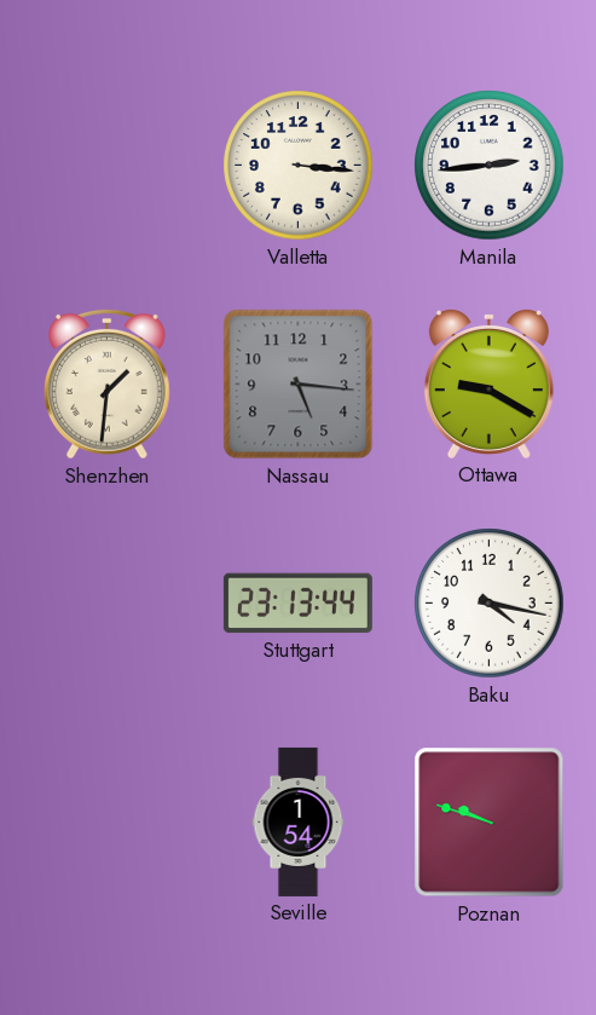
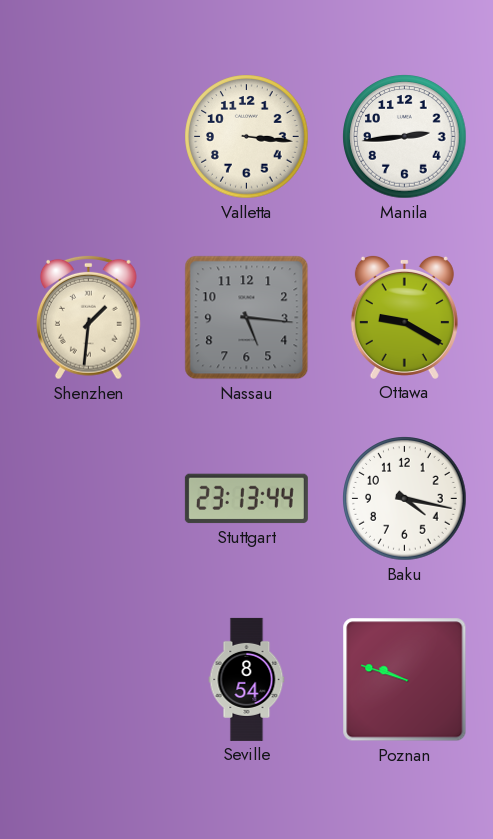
Seville: 1:54 -> 8:54 (247, 679)
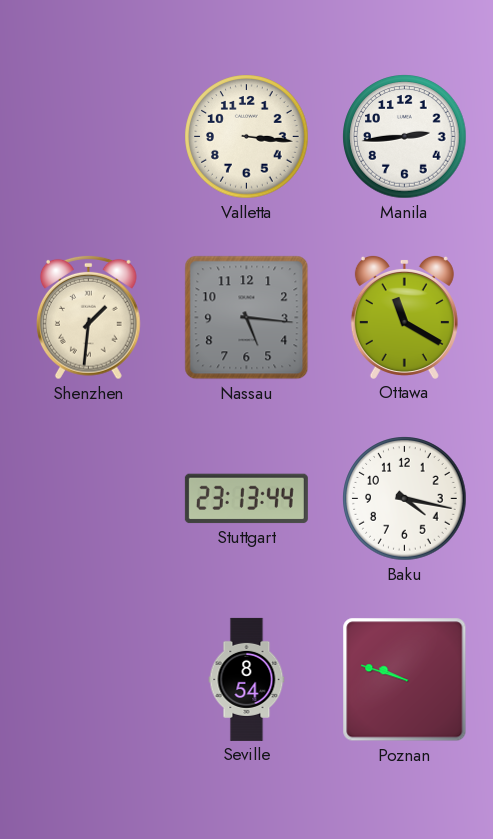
Ottawa: 9:20 -> 11:20 (404, 317)
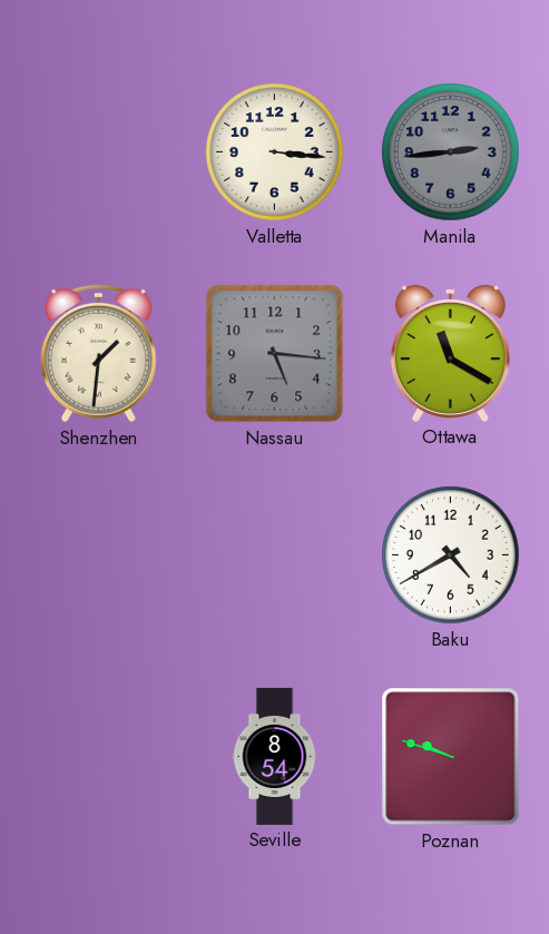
Manila dial: white -> grey (451, 153)
Stuttgart: 23:13 -> none (246, 499)
Baku: 4:17 -> 4:40 (451, 556)
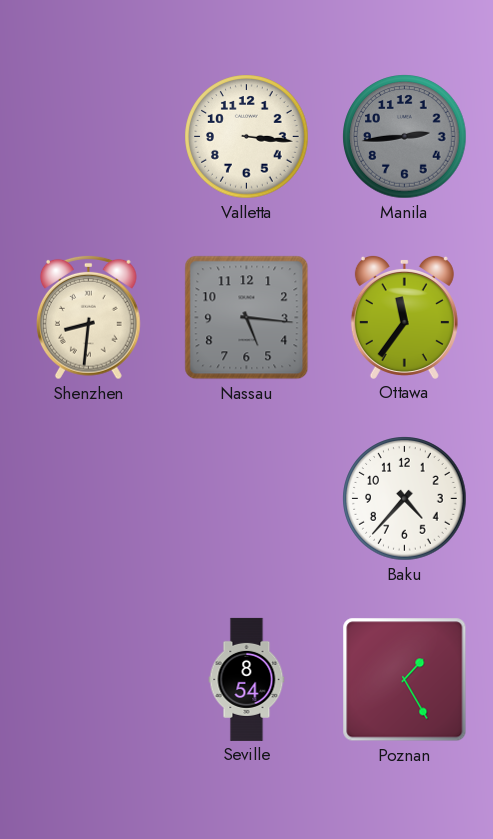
Shenzhen: 1:31 -> 8:31 (88, 317)
Ottawa: 11:20 -> 11:36 (404, 317)
Baku: 4:40 -> 4:37 (405, 499)
Poznan: 9:48 -> 1:25 (405, 680)
